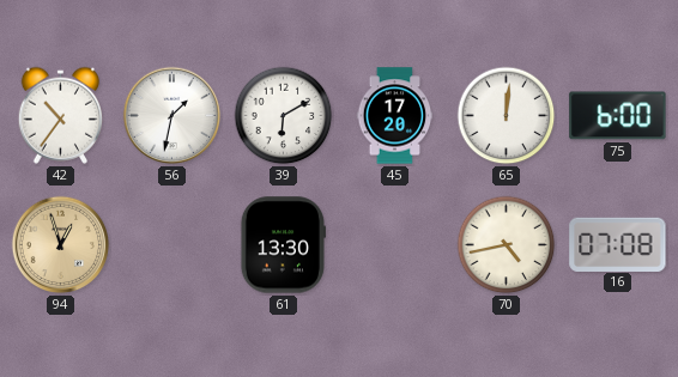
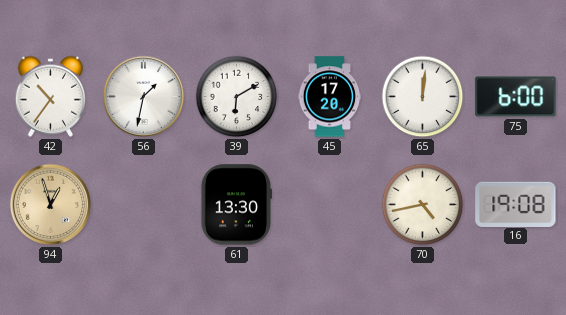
16: 07:08 -> 19:08 (516, 204)
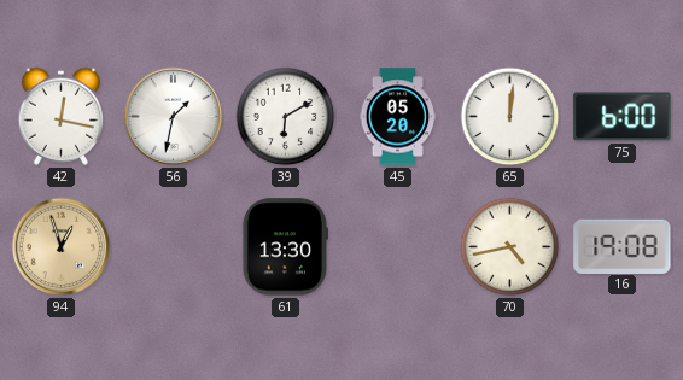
42: 10:36 -> 12:17 (60, 116)
45: 17:20 -> 05:20 (398, 117)
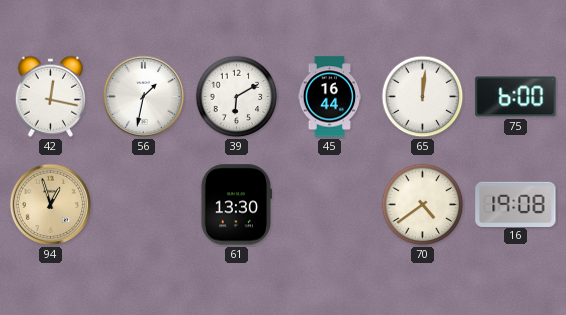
45: 05:20 -> 16:44 (330, 97)
70: 4:43 -> 4:39 (423, 205)
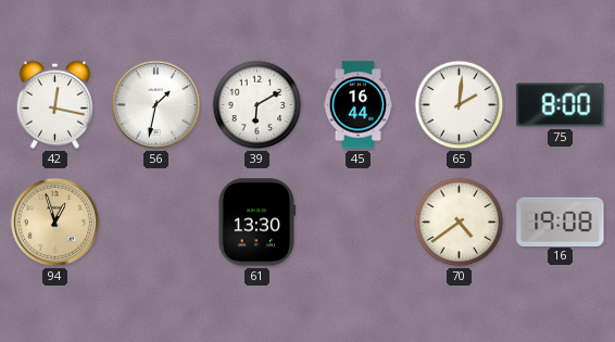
65: 12:01 -> 2:01 (460, 105)
75: 6:00 -> 8:00 (561, 105)
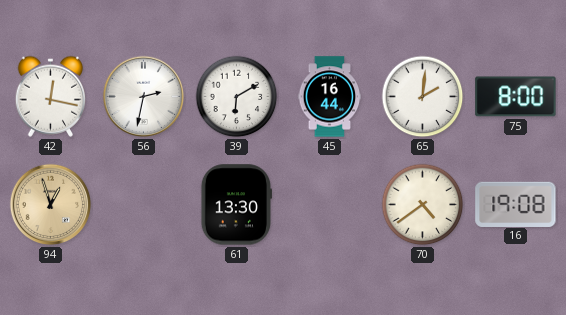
56: 1:32 -> 2:32 (144, 97)
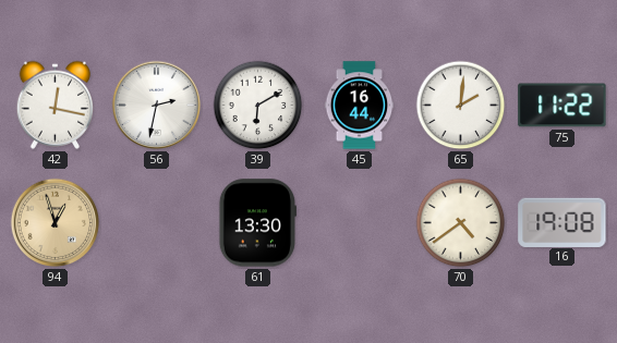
75: 8:00 -> 11:22 (562, 106)
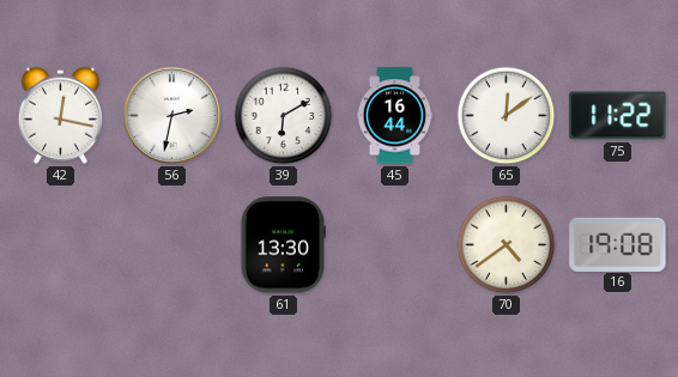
65: 2:01 -> 12:09 (507, 116)
94: 12:57 -> none (56, 223)
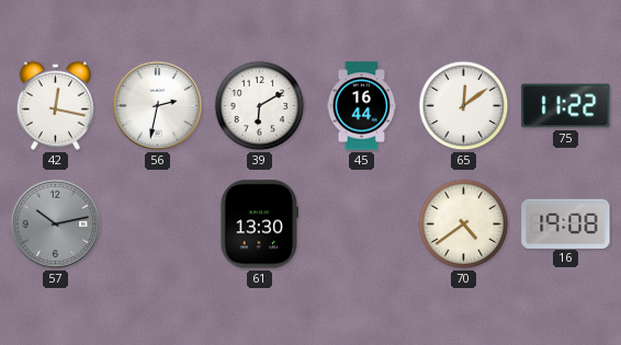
57: none -> 10:13 (56, 225)
